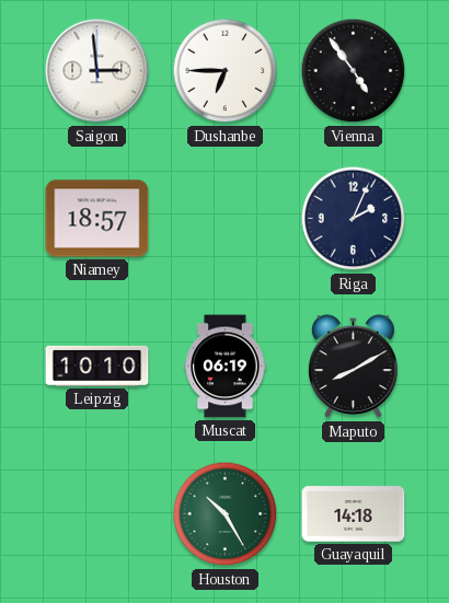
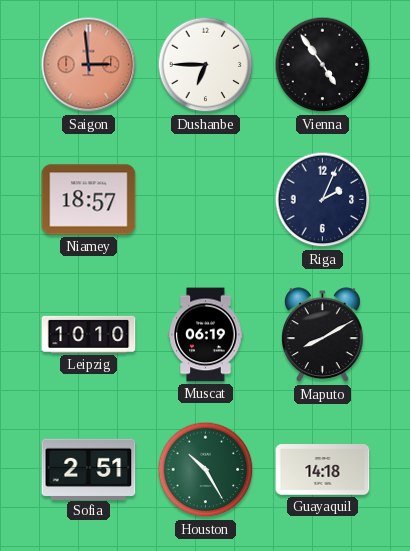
Saigon dial: white -> salmon (89, 65)
Sofia: none -> 2:51 (89, 469)
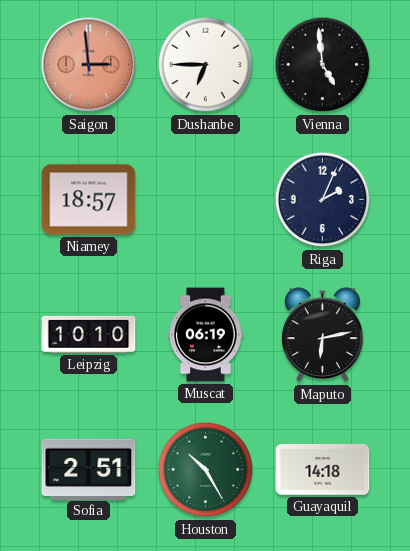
Vienna: 4:54 -> 4:59 (323, 65)
Maputo: 8:10 -> 6:13 (323, 335)
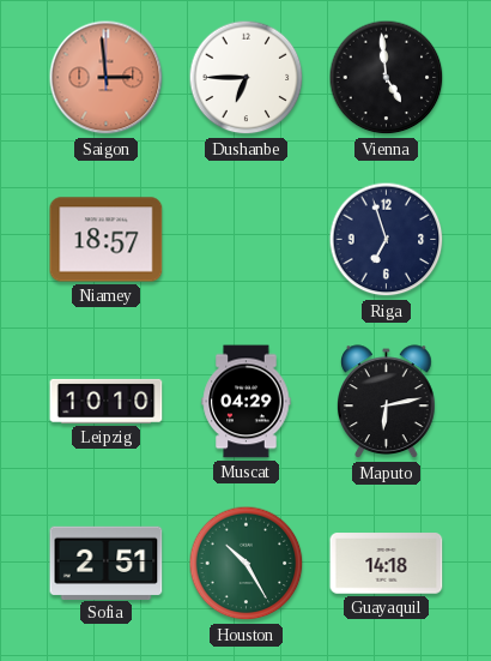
Riga: 2:04 -> 6:57 (387, 240)
Muscat: 06:19 -> 04:29 (247, 402)
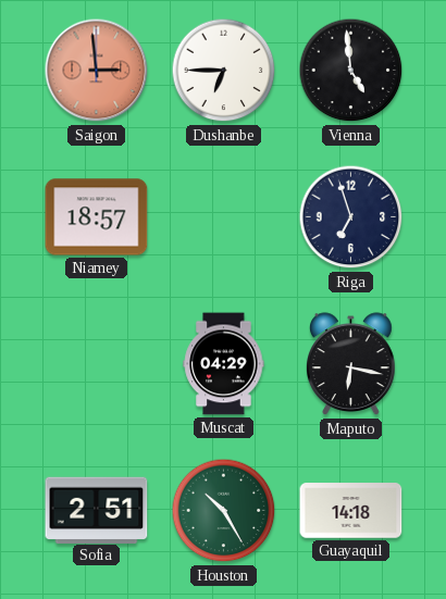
Leipzig: 10:10 -> none (107, 401)
Maputo: 6:13 -> 6:17 (351, 364)
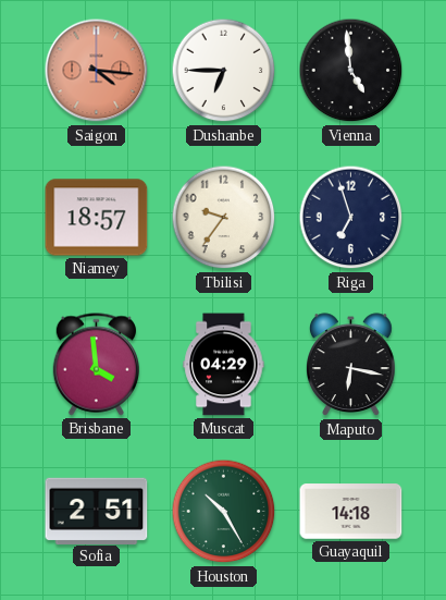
Saigon: 2:59 -> 4:16 (97, 71)
Tbilisi: none -> 9:36 (224, 218)
Brisbane: none -> 3:59 (96, 365)
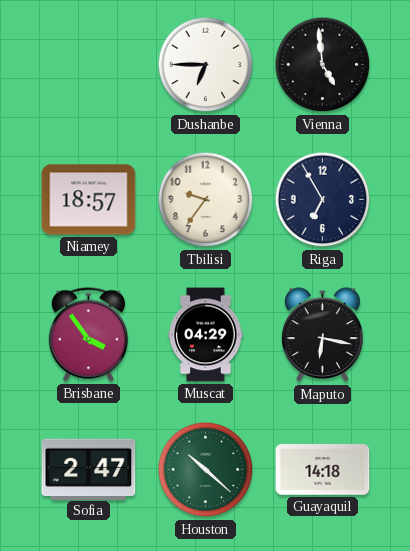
Saigon: 4:16 -> none (97, 71)
Riga: 6:57 -> 6:55 (323, 200)
Brisbane: 3:59 -> 3:54 (88, 335)
Sofia: 2:51 -> 2:47 (89, 469)
Houston: 10:25 -> 10:22 (206, 470)
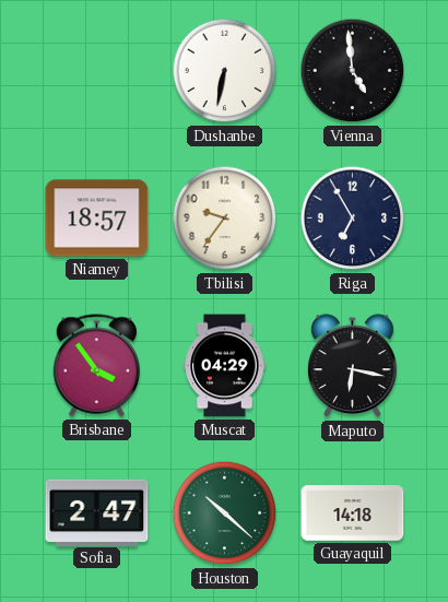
Dushanbe: 6:45 -> 6:32 (225, 71)
